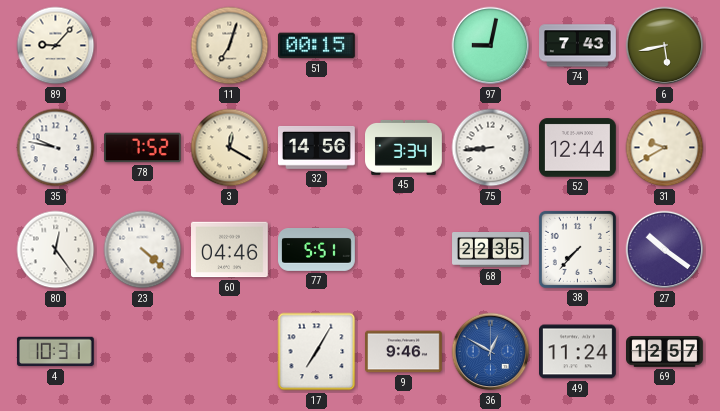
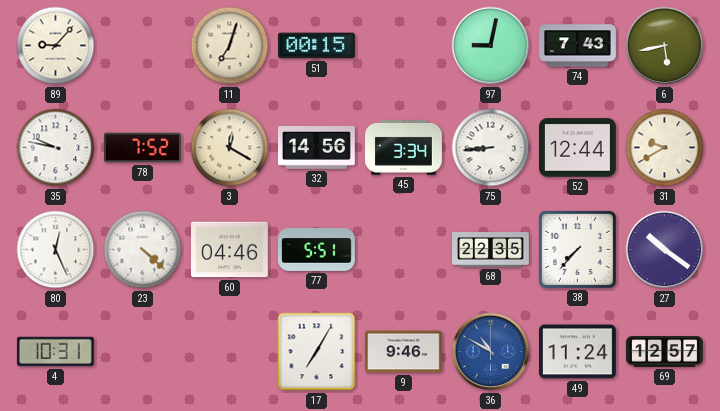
80: 12:24 -> 12:26 (56, 250)
36: 12:50 -> 10:50 (491, 352)
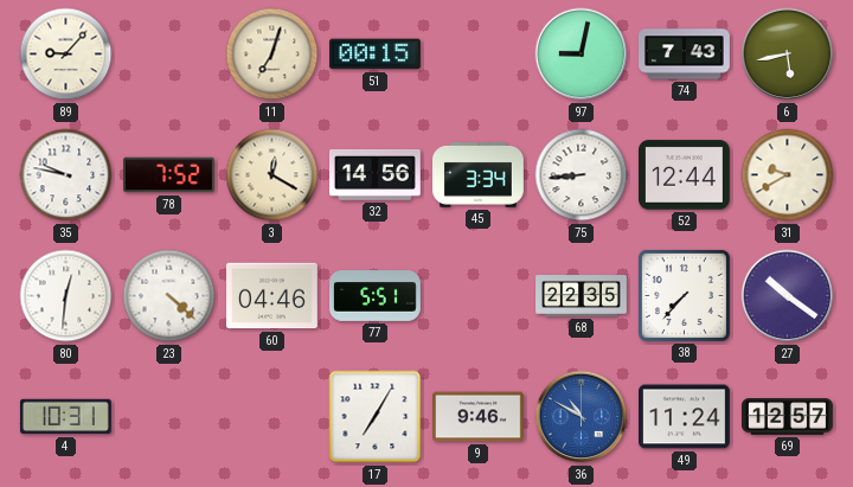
80: 12:26 -> 12:31 (66, 296)
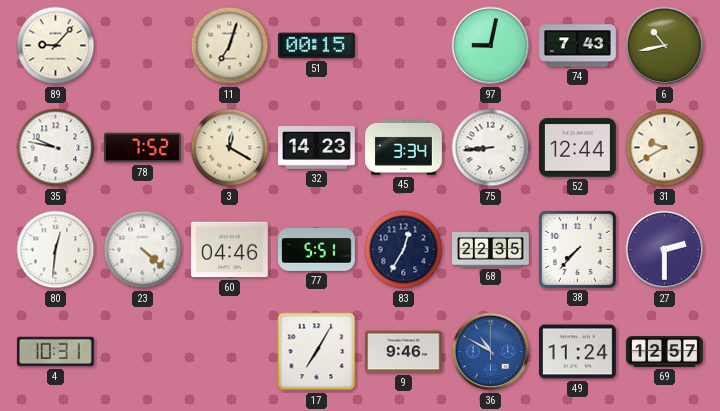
6: 5:43 -> 10:43 (665, 46)
32: 14:56 -> 14:23 (317, 147)
83: none -> 12:35 (404, 250)
27: 10:21 -> 2:30 (665, 250)
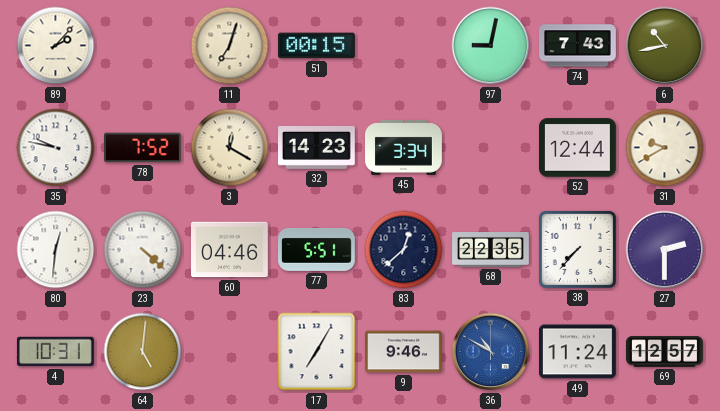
89: 9:07 -> 2:07 (56, 46)
75: 8:44 -> none (491, 148)
83: 12:35 -> 12:38 (404, 250)
64: none -> 5:01 (143, 352)
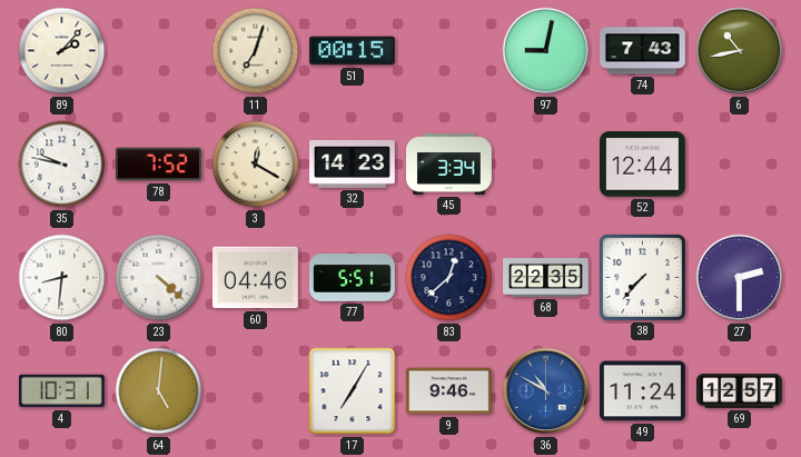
31: 9:40 -> none (665, 148)
80: 12:31 -> 8:31 (62, 278)
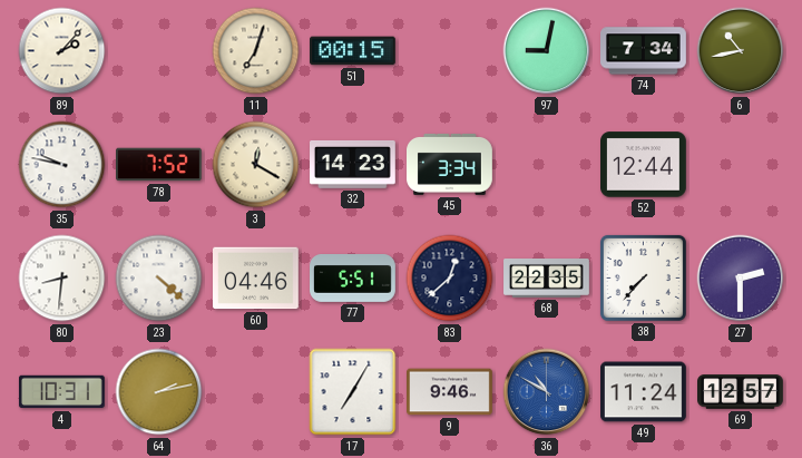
74: 7:43 -> 7:34 (644, 51)
64: 5:01 -> 2:13 (159, 392)
